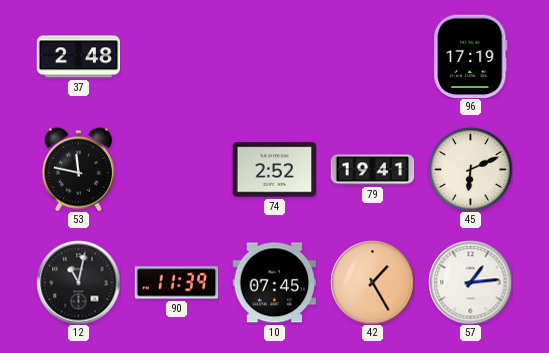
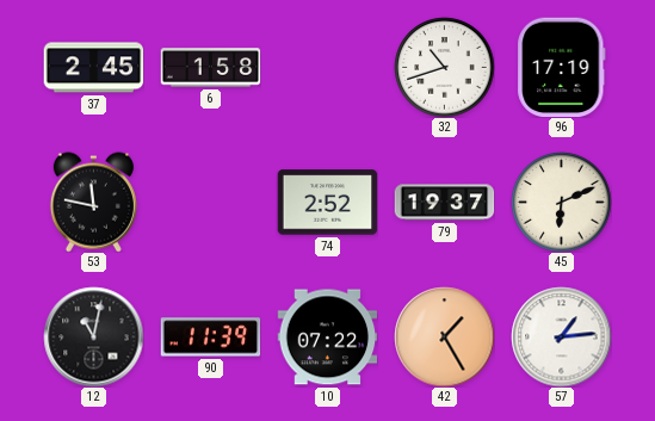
37: 2:48 -> 2:45 (93, 68)
6: none -> 1:58 (210, 68)
32: none -> 10:42 (444, 67)
79: 19:41 -> 19:37 (444, 203)
10: 07:45 -> 07:22 (327, 338)
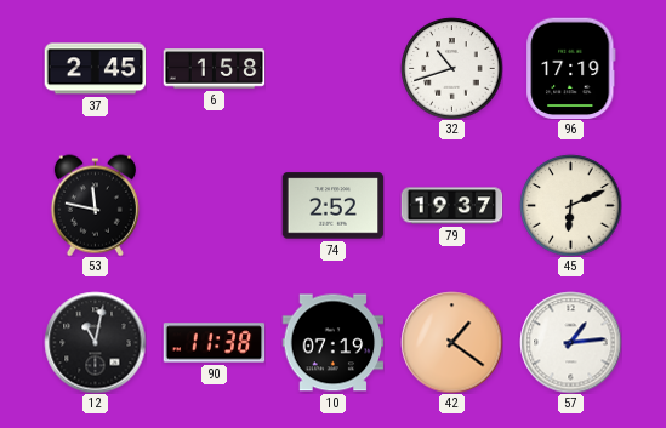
90: 11:39 -> 11:38 (214, 343)
10: 07:22 -> 07:19 (332, 343)
42: 1:25 -> 1:21 (451, 342)
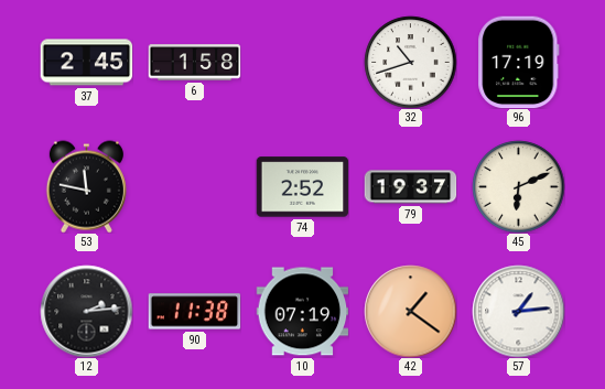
12: 11:02 -> 2:14 (86, 311)
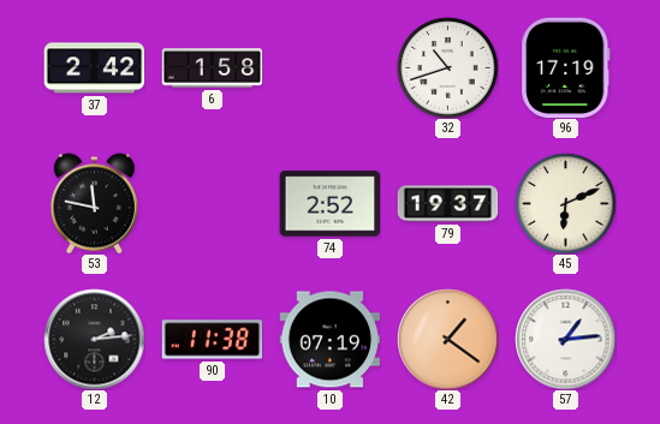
37: 2:45 -> 2:42 (94, 68)
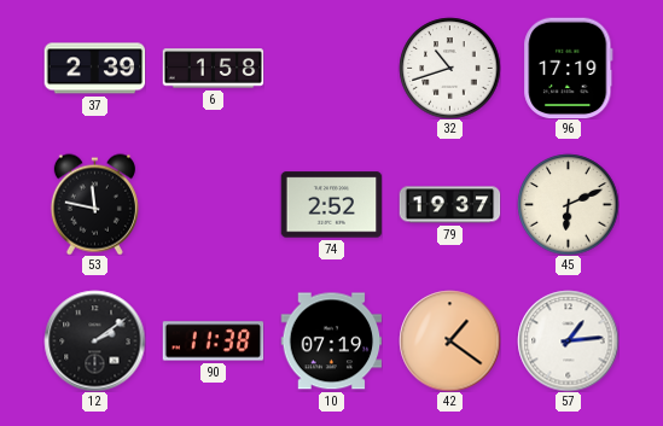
37: 2:42 -> 2:39 (94, 69)
12: 2:14 -> 2:09 (94, 340)
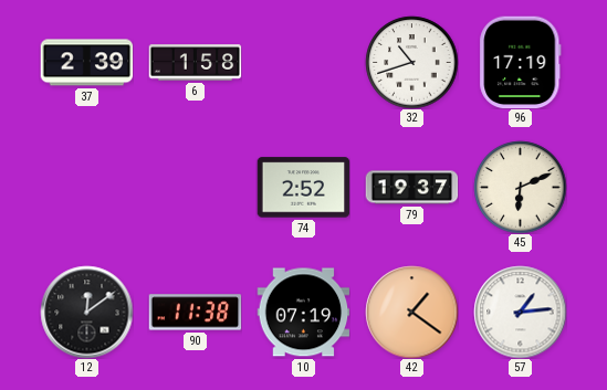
53: 11:47 -> none (94, 204)
12: 2:09 -> 12:09 (86, 312)
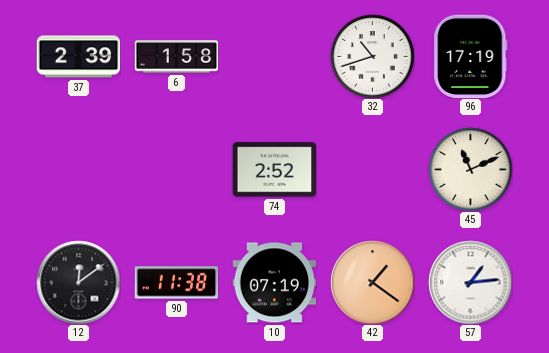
79: 19:37 -> none (411, 188)
45: 6:11 -> 11:11 (470, 169)
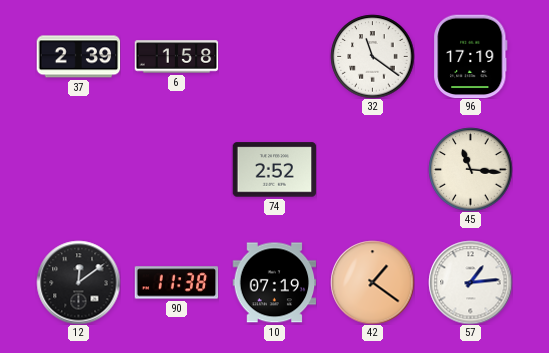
32: 10:42 -> 11:21 (372, 56)
45: 11:11 -> 11:16 (470, 169)
